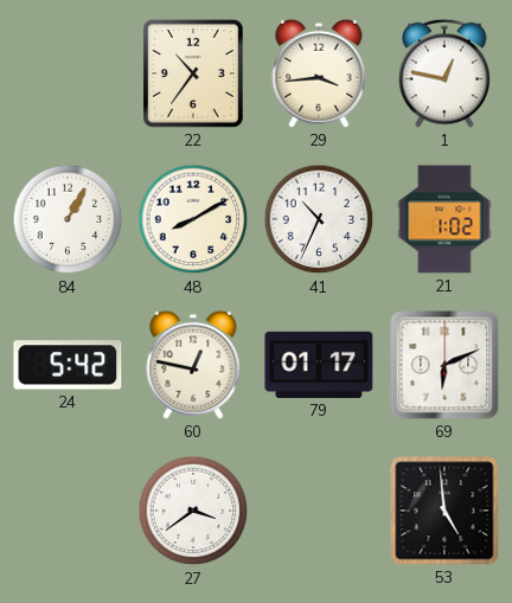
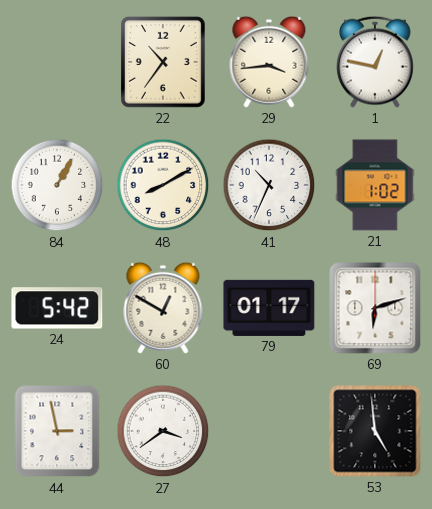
60: 12:47 -> 12:50 (163, 308)
69: 6:11 -> 6:12 (375, 308)
44: none -> 2:58 (57, 431)
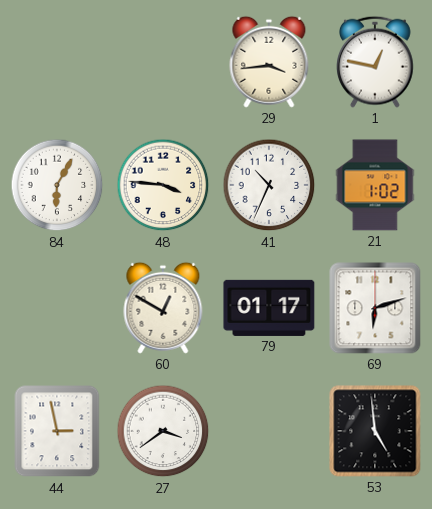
22: 10:36 -> none (163, 62)
84: 1:05 -> 6:05 (57, 185)
48: 8:10 -> 3:46 (163, 185)
24: 5:42 -> none (57, 308)
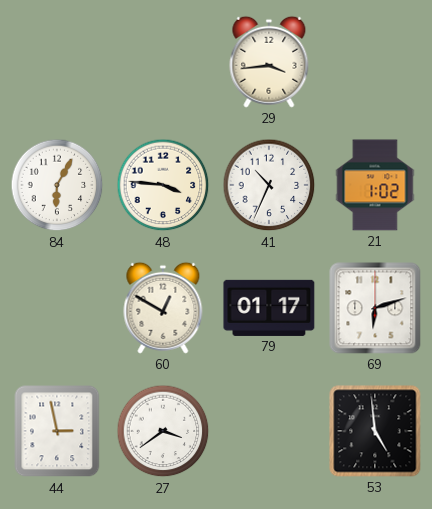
1: 12:47 -> none (376, 62)
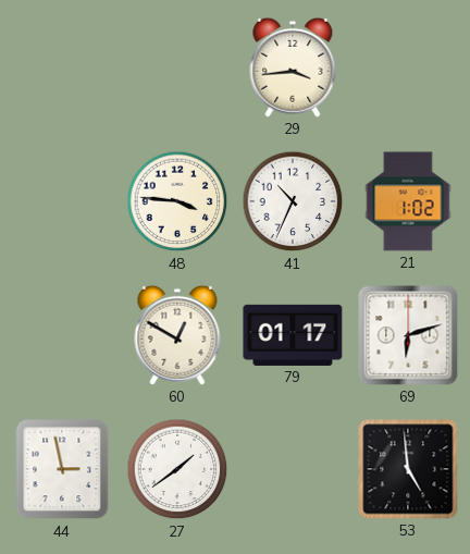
84: 6:05 -> none (57, 185)
27: 3:39 -> 1:39 (177, 469)
